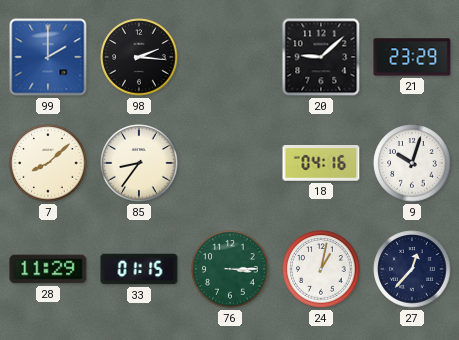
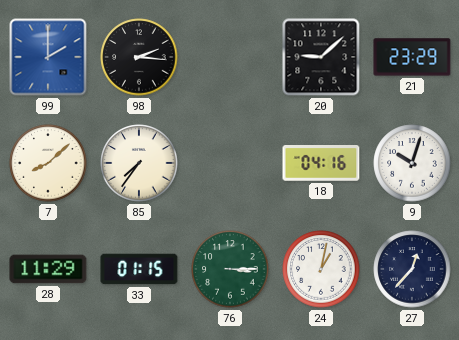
85: 8:36 -> 7:36 (139, 163)
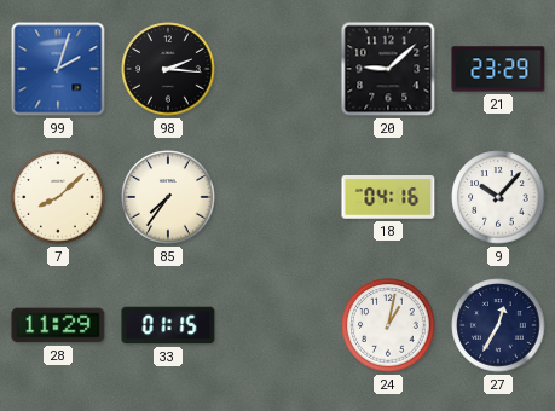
99: 2:00 -> 2:03 (58, 69)
9: 10:03 -> 10:07 (498, 197)
76: 3:15 -> none (230, 269)
27: 12:37 -> 12:35 (498, 325)
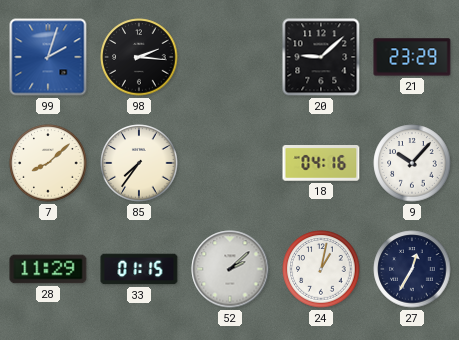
52: none -> 2:08 (230, 269)
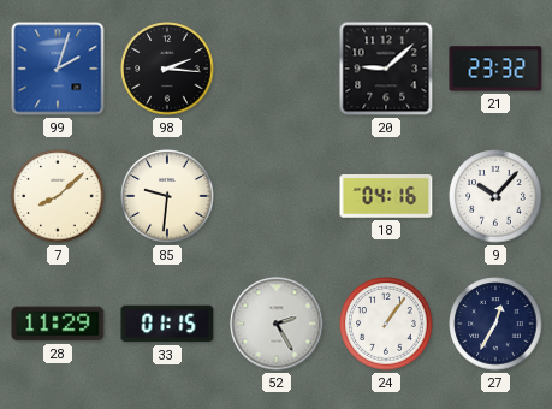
21: 23:29 -> 23:32 (495, 69)
85: 7:36 -> 9:31 (167, 196)
52: 2:08 -> 2:25 (277, 324)
24: 1:02 -> 1:06 (386, 324)
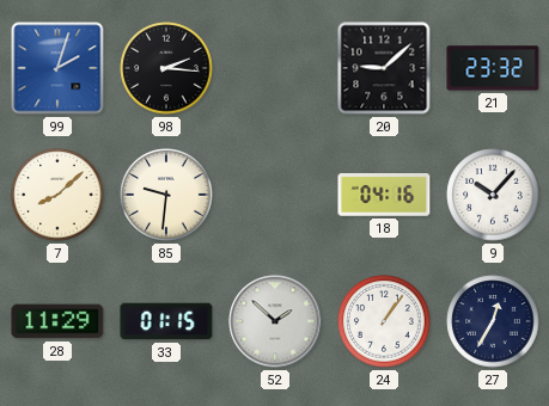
52: 2:25 -> 1:52 (275, 321)
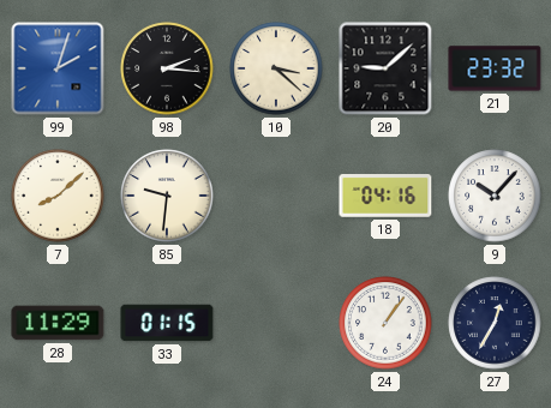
10: none -> 3:22 (276, 68)
52: 1:52 -> none (275, 321)
